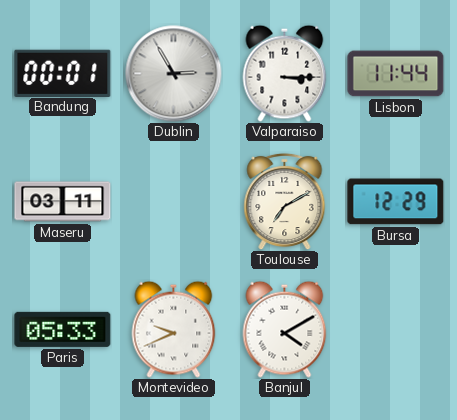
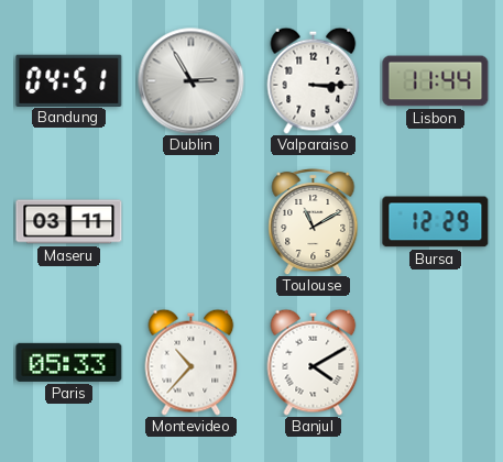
Bandung: 00:01 -> 04:51 (69, 80)
Toulouse: 7:10 -> 11:10 (314, 221)
Montevideo: 9:41 -> 10:37 (192, 362)
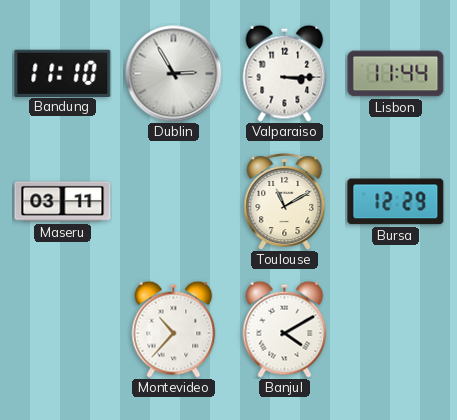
Bandung: 04:51 -> 11:10 (63, 73)
Paris: 05:33 -> none (69, 362)
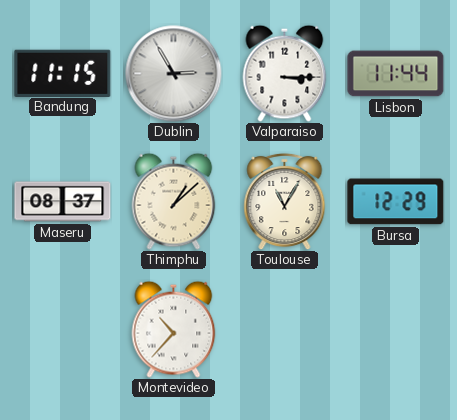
Bandung: 11:10 -> 11:15 (63, 73)
Maseru: 03:11 -> 08:37 (63, 202)
Thimphu: none -> 1:08 (174, 201)
Toulouse: 11:10 -> 11:05 (285, 201)
Banjul: 4:10 -> none (285, 329)
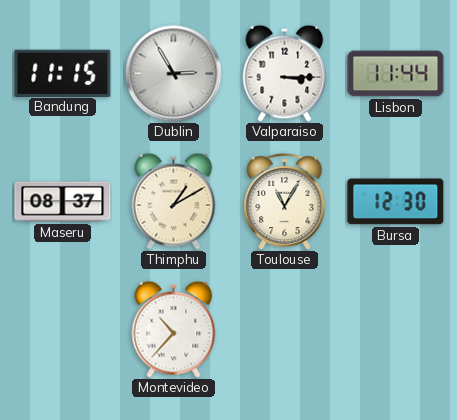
Thimphu: 1:08 -> 1:10 (174, 201)
Bursa: 12:29 -> 12:30 (396, 202)
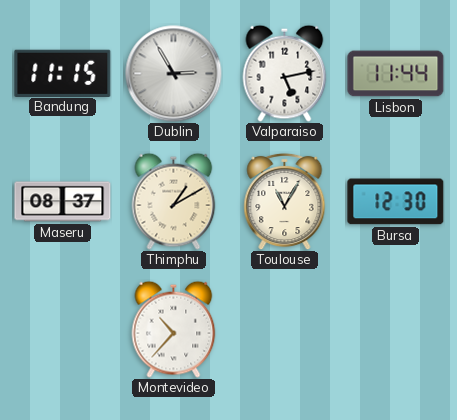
Valparaiso: 3:15 -> 5:13 (285, 73)
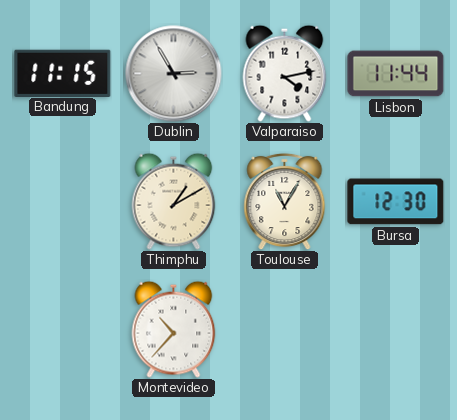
Valparaiso: 5:13 -> 4:13 (285, 73)
Maseru: 08:37 -> none (63, 202)
